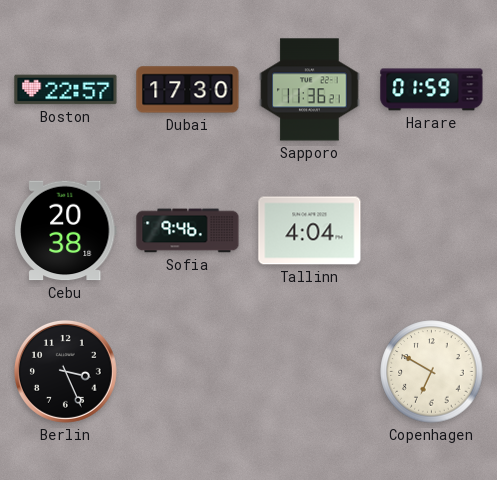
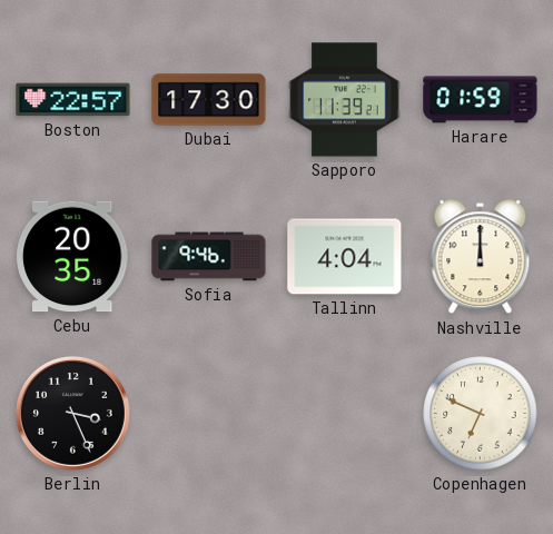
Sapporo: 11:36 -> 11:39 (345, 100)
Cebu: 20:38 -> 20:35 (73, 257)
Nashville: none -> 12:00 (481, 257)
Copenhagen: 6:50 -> 6:49 (481, 414)
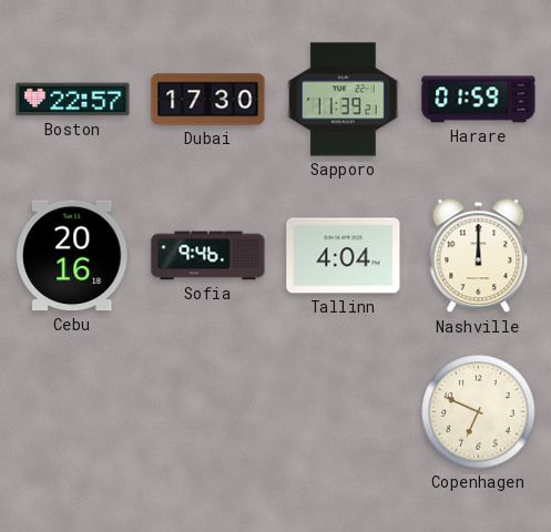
Cebu: 20:35 -> 20:16 (73, 256)
Berlin: 3:26 -> none (72, 413)
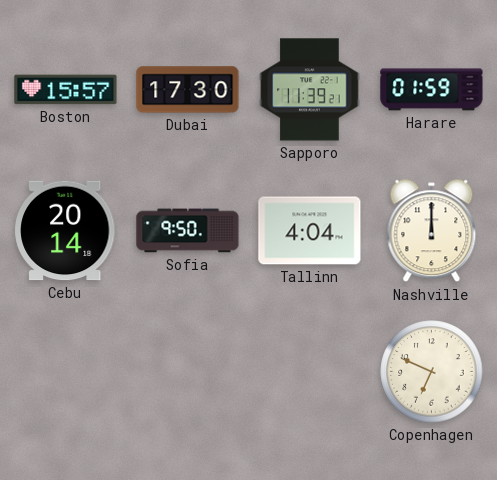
Boston: 22:57 -> 15:57 (66, 90)
Cebu: 20:16 -> 20:14 (66, 231)
Sofia: 9:46 -> 9:50 (188, 231)
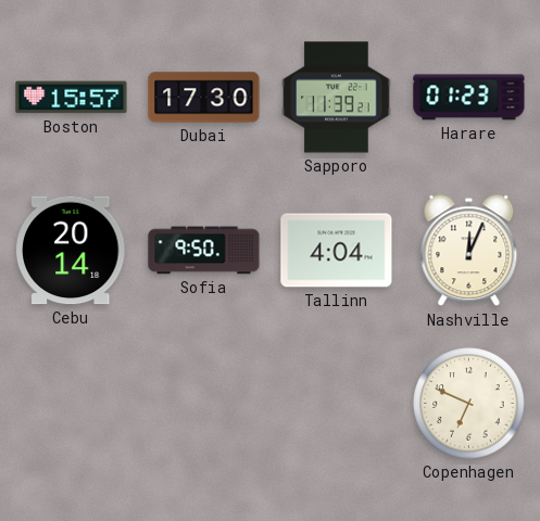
Harare: 01:59 -> 01:23 (469, 98)
Nashville: 12:00 -> 12:04 (469, 251)
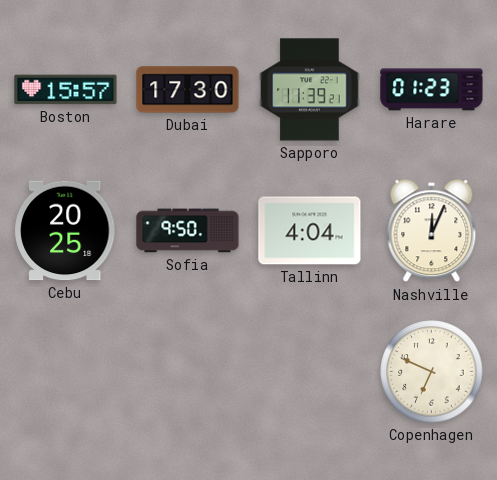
Cebu: 20:14 -> 20:25 (66, 231)
